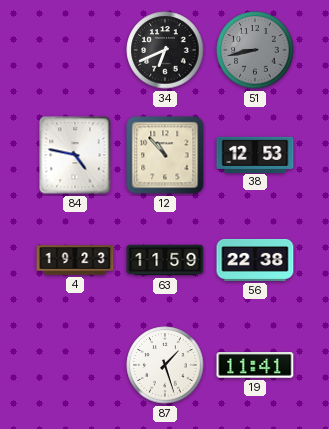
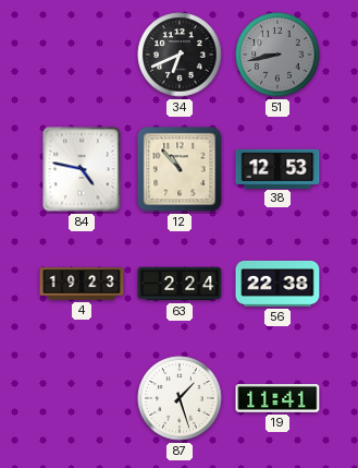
63: 11:59 -> 2:24 (180, 284)
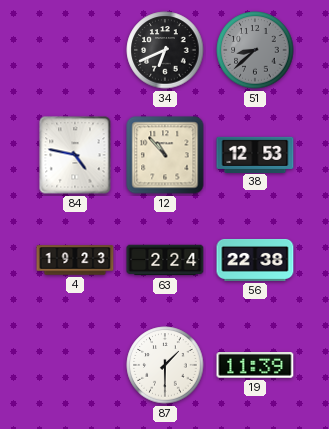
51: 8:43 -> 8:38 (255, 50)
87: 1:27 -> 1:30 (165, 365)
19: 11:41 -> 11:39 (255, 366)
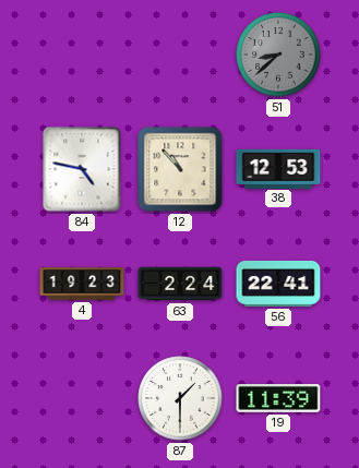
34: 6:41 -> none (165, 50)
56: 22:38 -> 22:41 (278, 284)
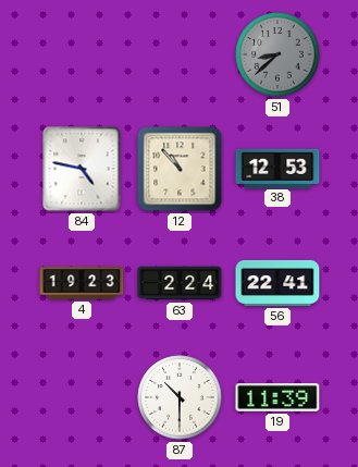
87: 1:30 -> 10:30 (180, 397)
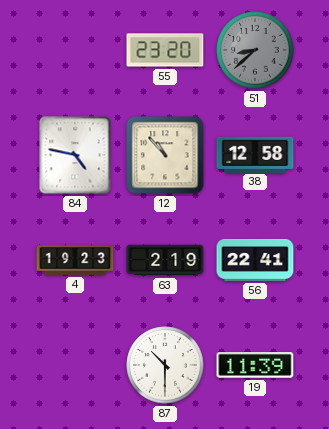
55: none -> 23:20 (165, 50)
38: 12:53 -> 12:58 (255, 154)
63: 2:24 -> 2:19 (165, 260)
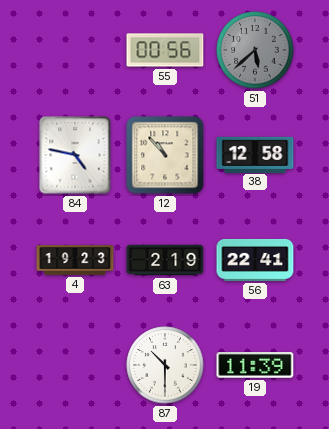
55: 23:20 -> 00:56 (165, 50)
51: 8:38 -> 5:38 (255, 50)
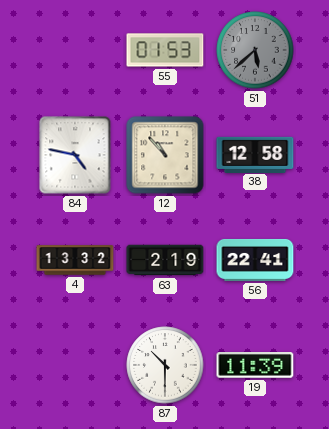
55: 00:56 -> 01:53 (165, 50)
4: 19:23 -> 13:32 (75, 260)
